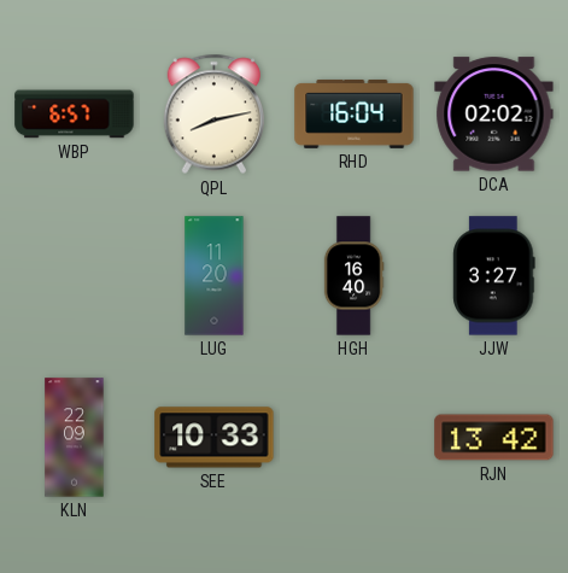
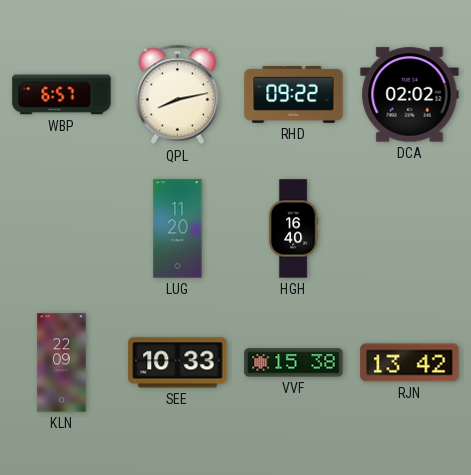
RHD: 16:04 -> 09:22 (294, 94)
JJW: 3:27 -> none (494, 276)
VVF: none -> 15:38 (294, 363)
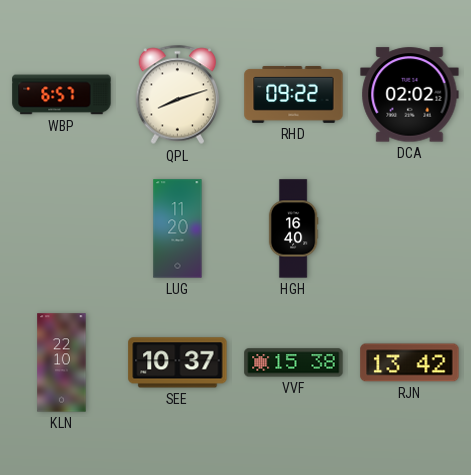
QPL: 8:13 -> 8:12 (178, 95)
KLN: 22:09 -> 22:10 (62, 363)
SEE: 10:33 -> 10:37 (178, 363)
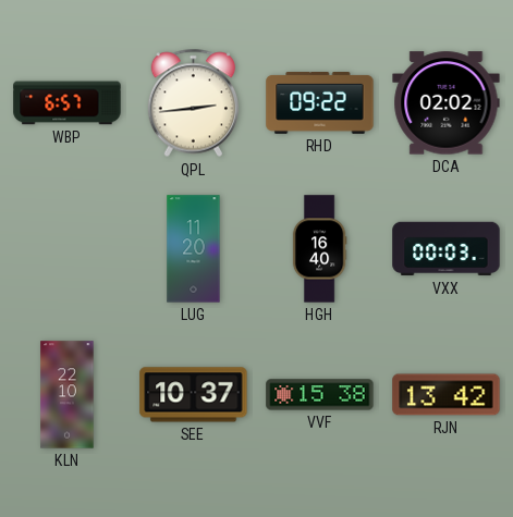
QPL: 8:12 -> 2:44 (194, 103)
VXX: none -> 00:03 (447, 249)
